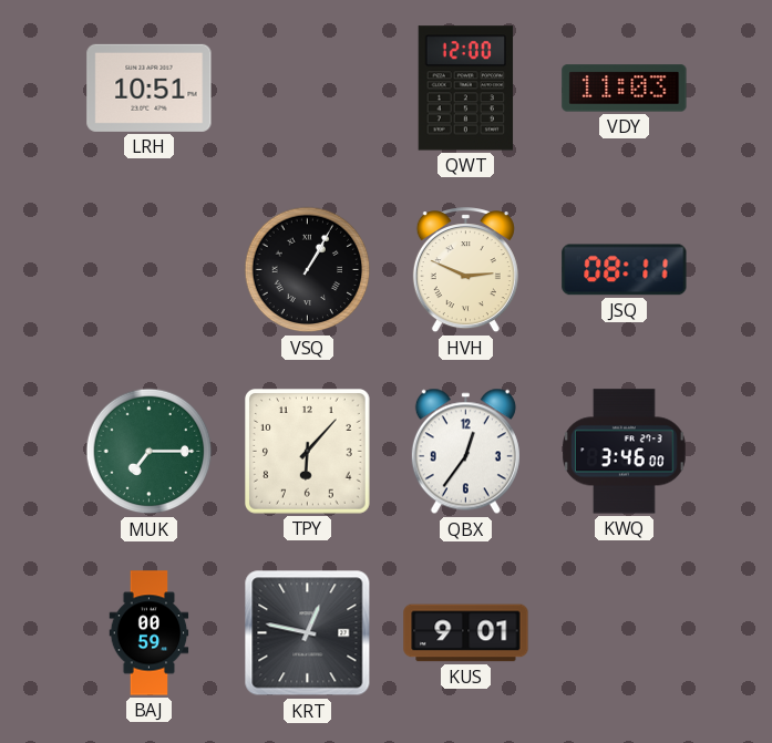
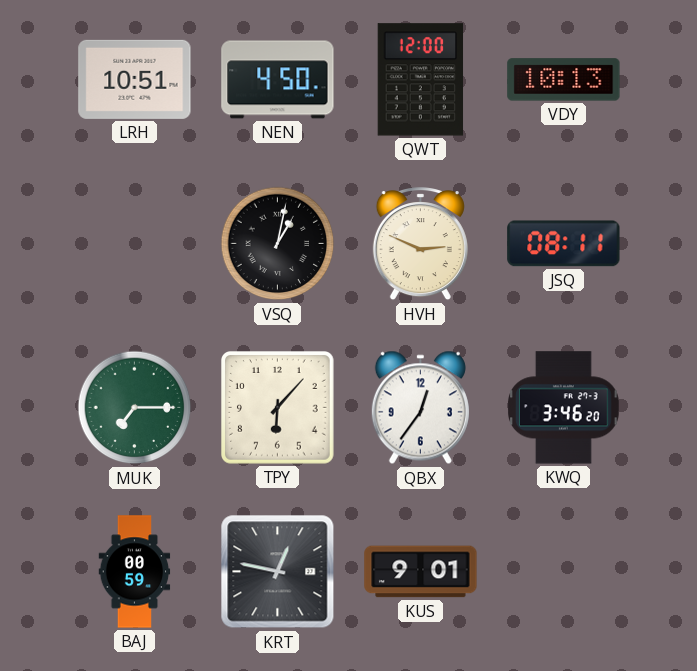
NEN: none -> 4:50 (278, 80)
VDY: 11:03 -> 10:13 (564, 80)
VSQ: 1:05 -> 1:02 (278, 244)
KWQ: 3:46:00 -> 3:46:20 (564, 408)
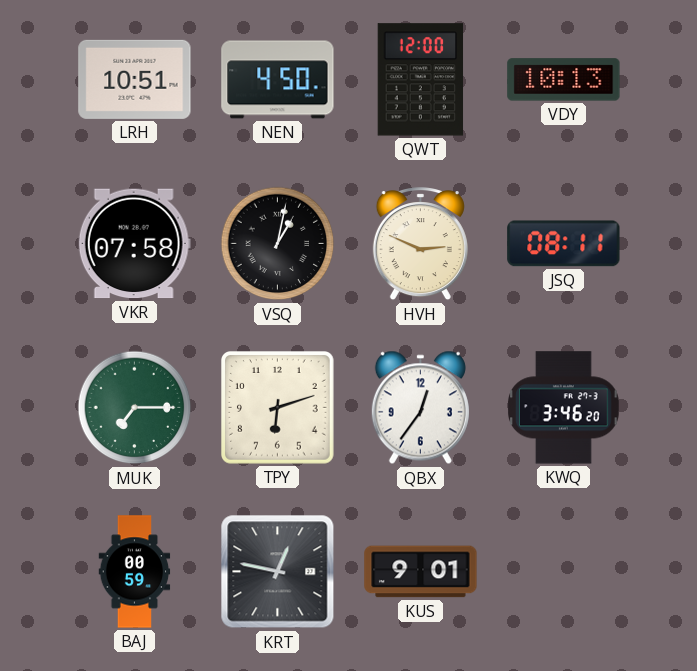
VKR: none -> 07:58 (134, 244)
TPY: 6:07 -> 6:12 (278, 408)
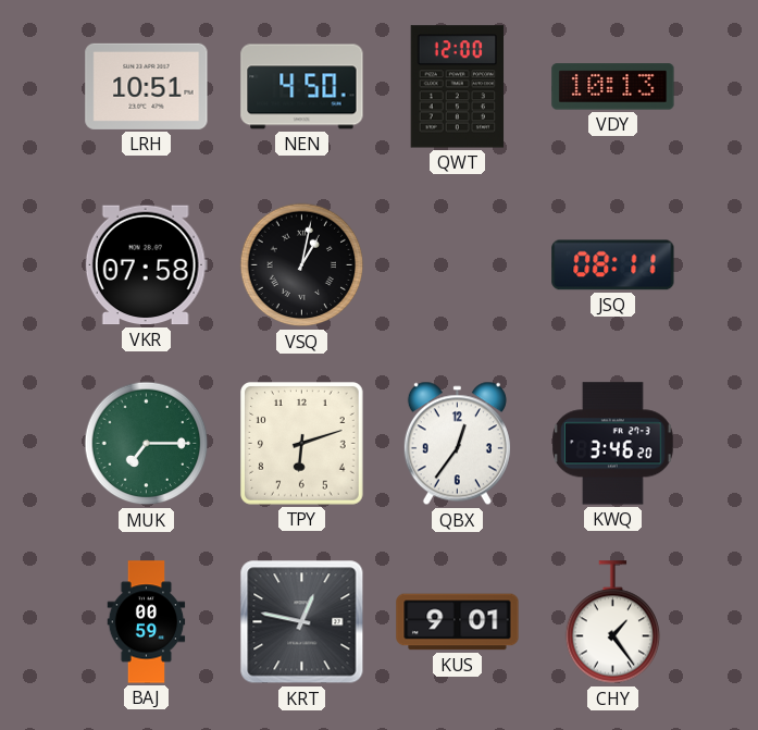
HVH: 2:49 -> none (420, 244)
CHY: none -> 1:24 (613, 622)
